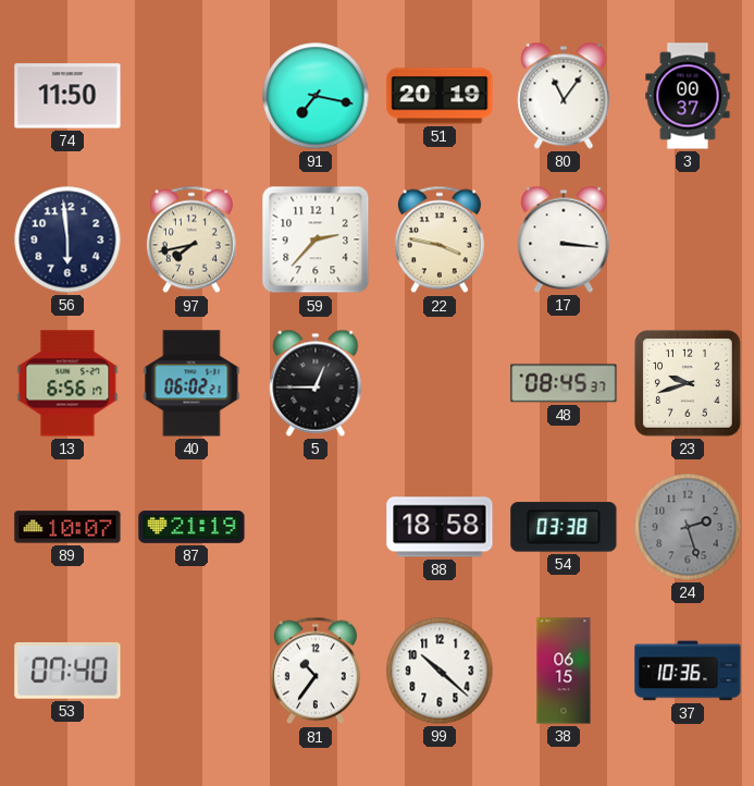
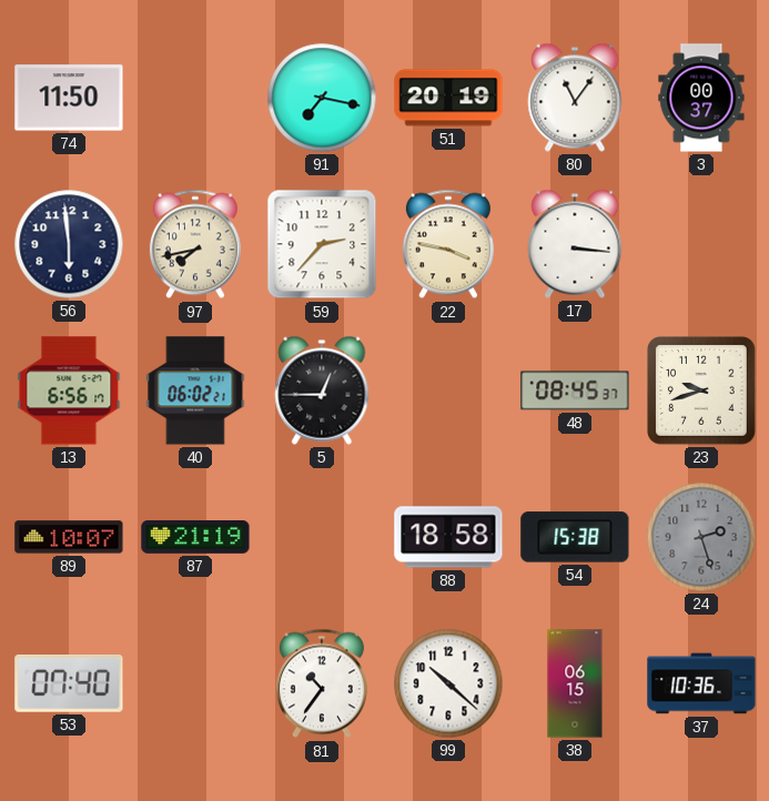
54: 03:38 -> 15:38 (575, 537)
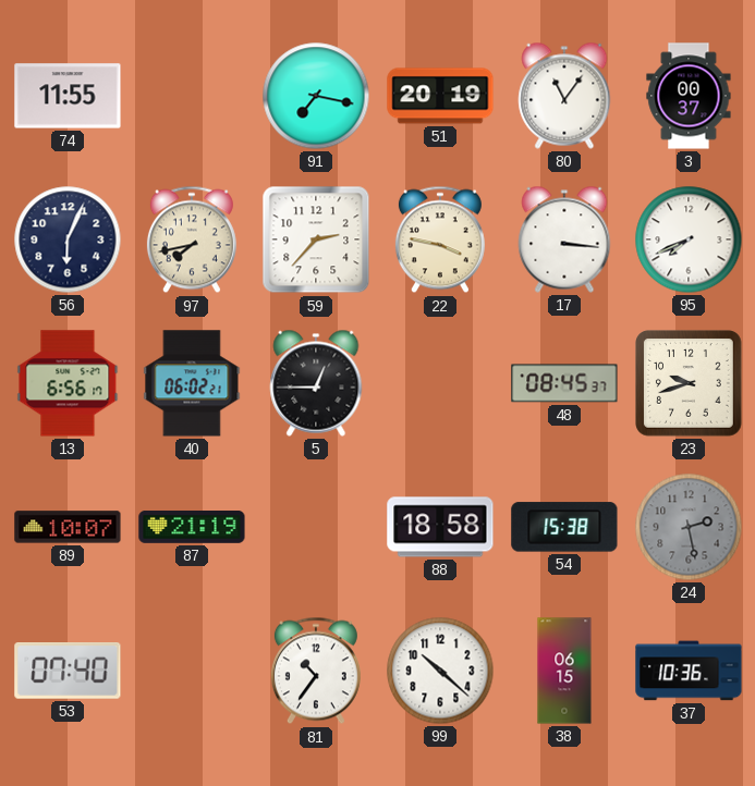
74: 11:50 -> 11:55 (68, 96)
56: 5:59 -> 6:04 (68, 240)
95: none -> 7:41 (689, 240)
24: 2:27 -> 2:28 (689, 527)
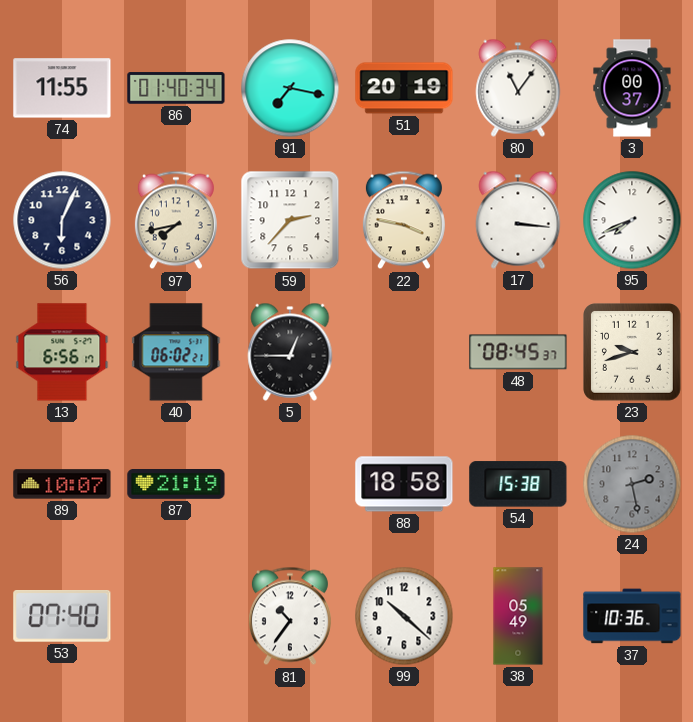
86: none -> 01:40 (176, 88)
38: 06:15 -> 05:49 (518, 616)
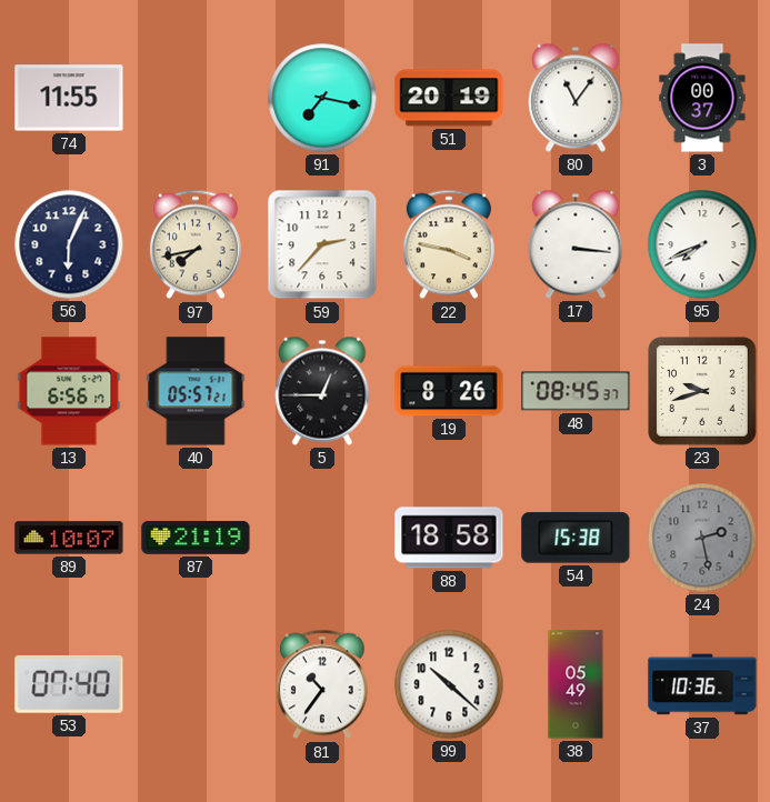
86: 01:40 -> none (176, 88)
40: 06:02 -> 05:57 (196, 391)
19: none -> 8:26 (449, 391)
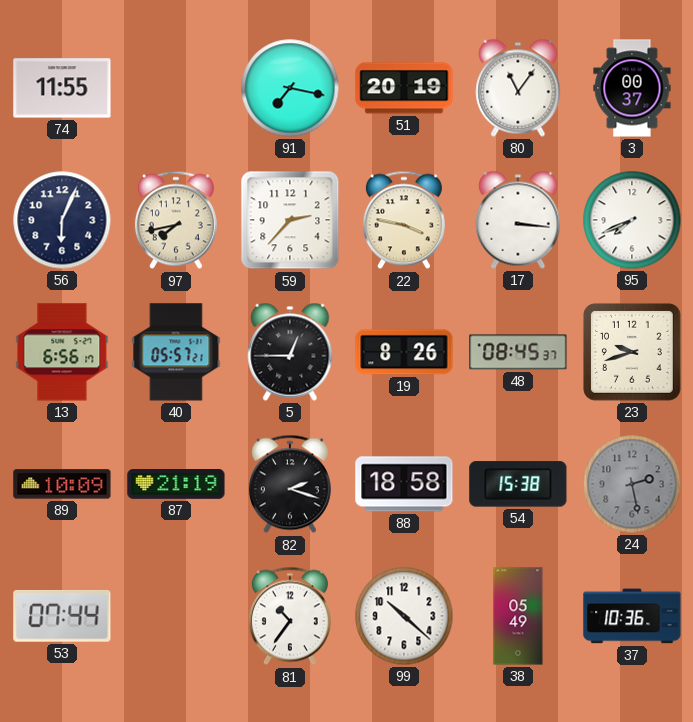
89: 10:07 -> 10:09 (62, 484)
82: none -> 2:18 (290, 484)
53: 07:40 -> 07:44 (62, 617)
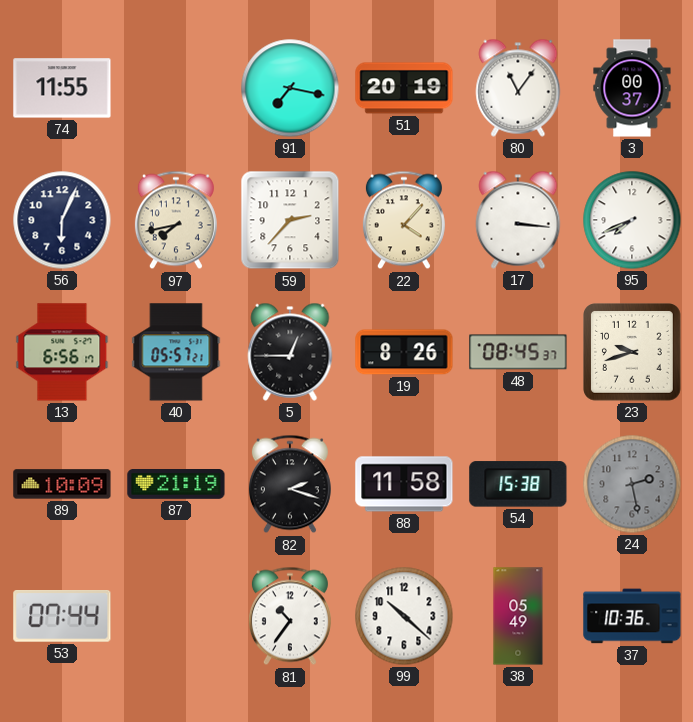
22: 3:47 -> 4:07 (404, 220)
88: 18:58 -> 11:58 (404, 484)
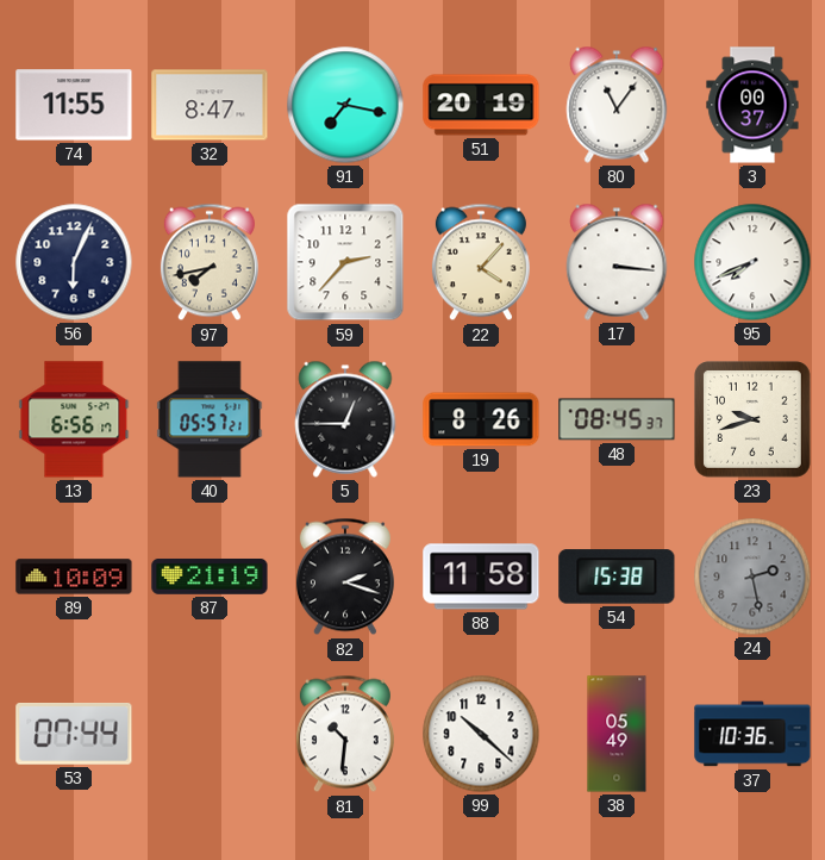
32: none -> 8:47 (210, 105)
81: 10:36 -> 10:31 (345, 734)
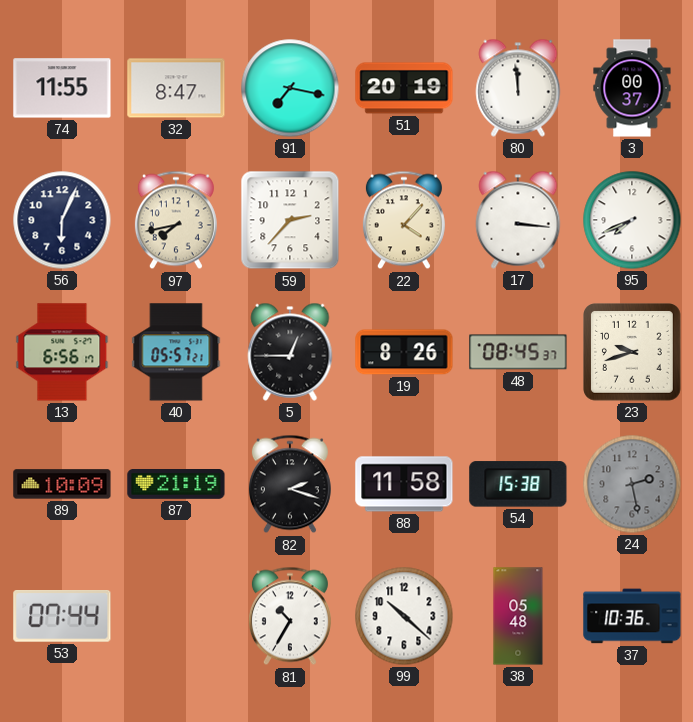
80: 11:06 -> 11:59 (518, 88)
81: 10:31 -> 10:35 (290, 616)
38: 05:49 -> 05:48 (518, 616)
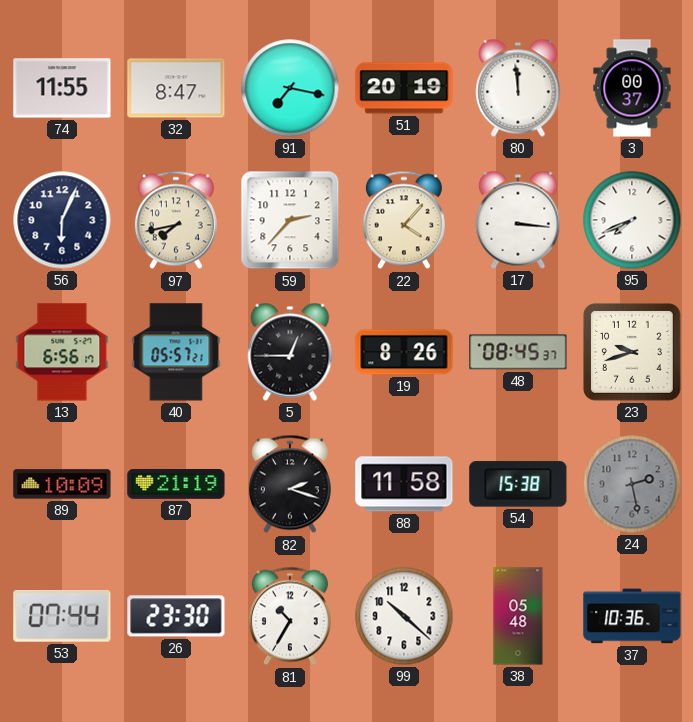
26: none -> 23:30 (176, 616)
